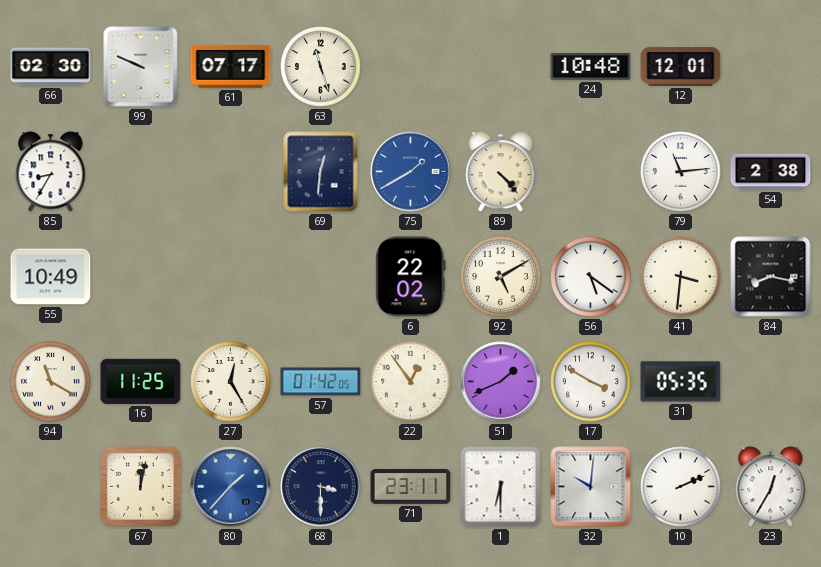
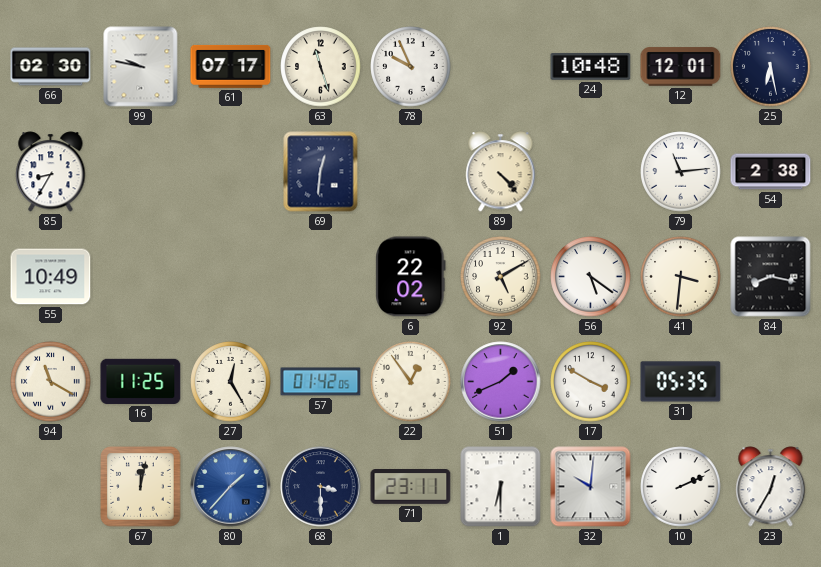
99: 9:49 -> 9:47 (141, 67)
78: none -> 9:56 (411, 67)
25: none -> 6:28 (771, 67)
75: 1:40 -> none (411, 172)
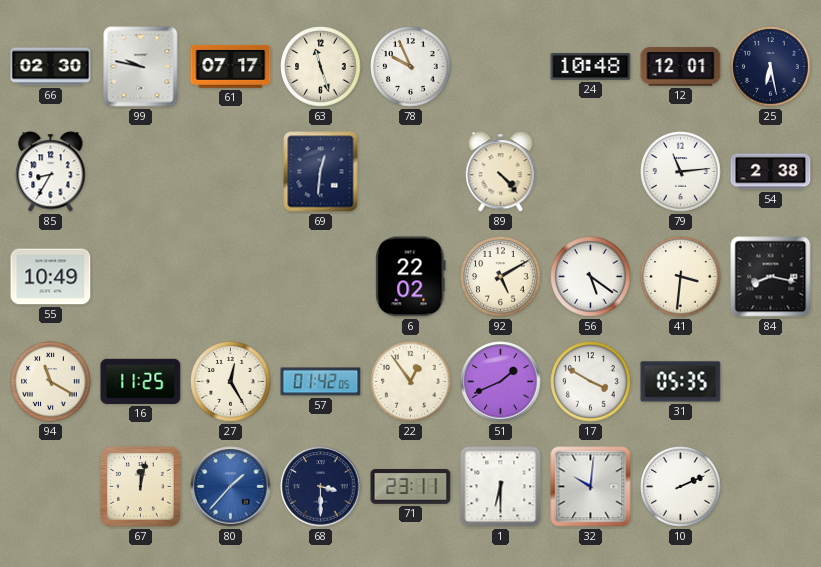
23: 12:35 -> none (771, 487)
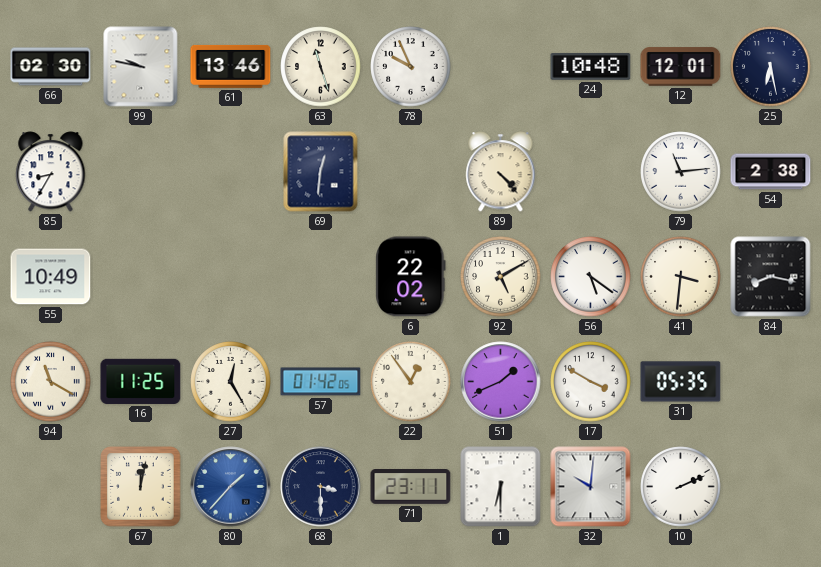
61: 07:17 -> 13:46 (231, 66)
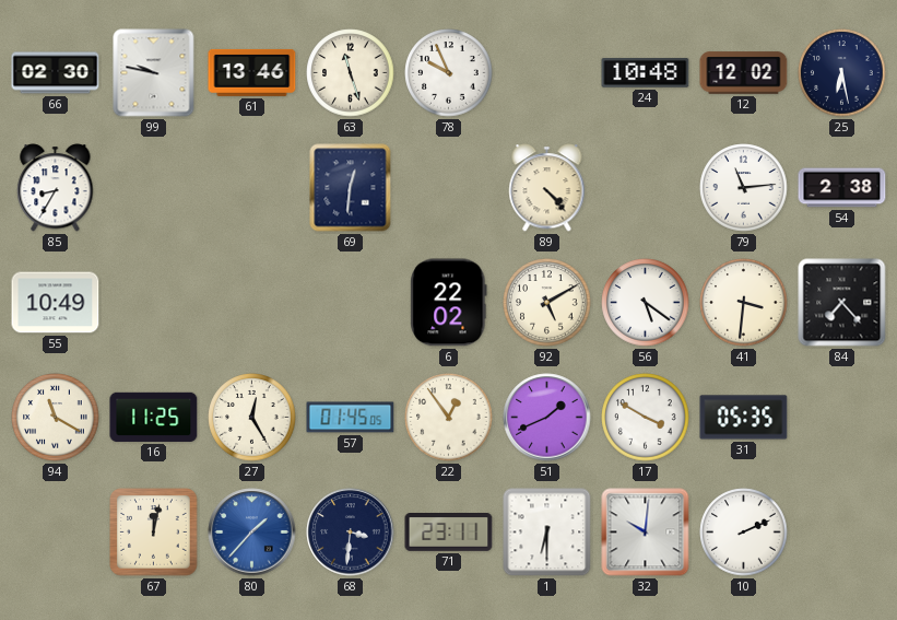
12: 12:01 -> 12:02 (744, 73)
84: 8:17 -> 7:23 (842, 303)
57: 01:42 -> 01:45 (351, 418)
68: 3:30 -> 3:31 (351, 533)
